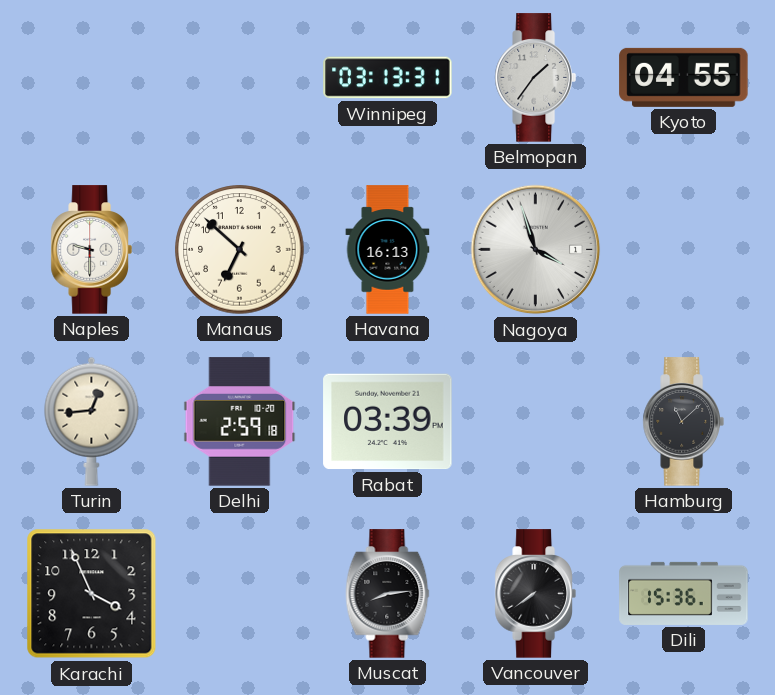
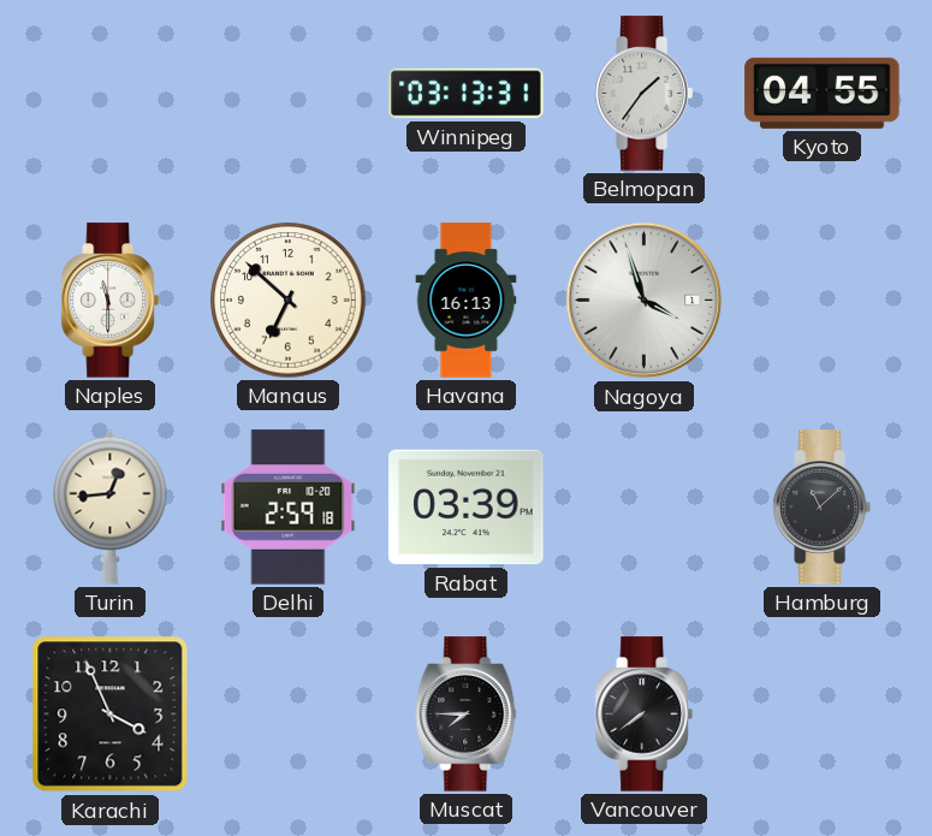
Naples: 9:30 -> 11:30 (109, 301)
Muscat: 8:14 -> 7:45 (467, 715)
Dili: 15:36 -> none (684, 593)
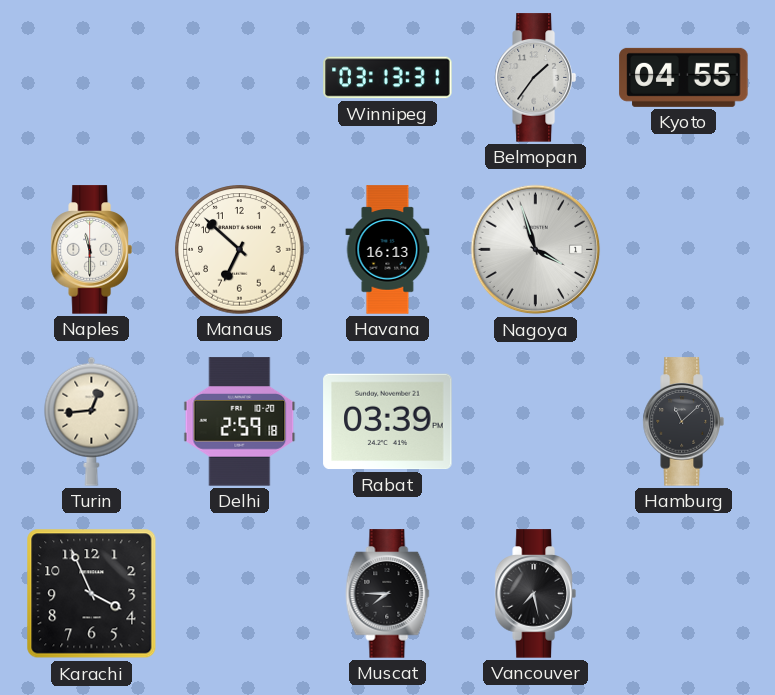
Vancouver: 7:39 -> 7:28 (535, 594)
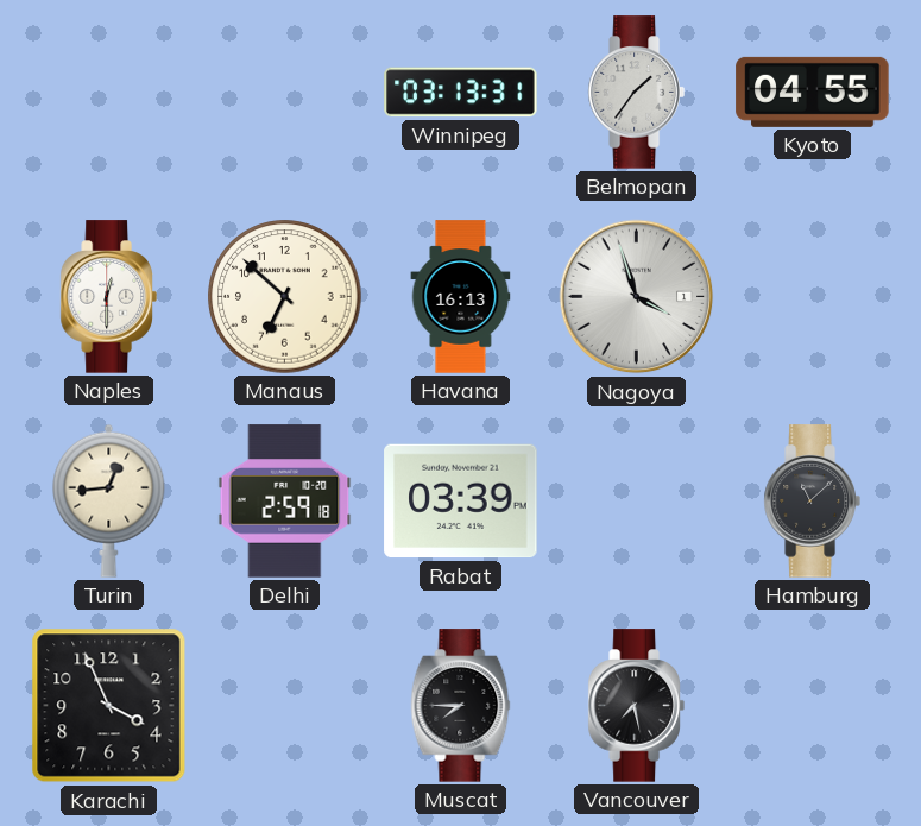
Naples: 11:30 -> 12:30 (108, 297)
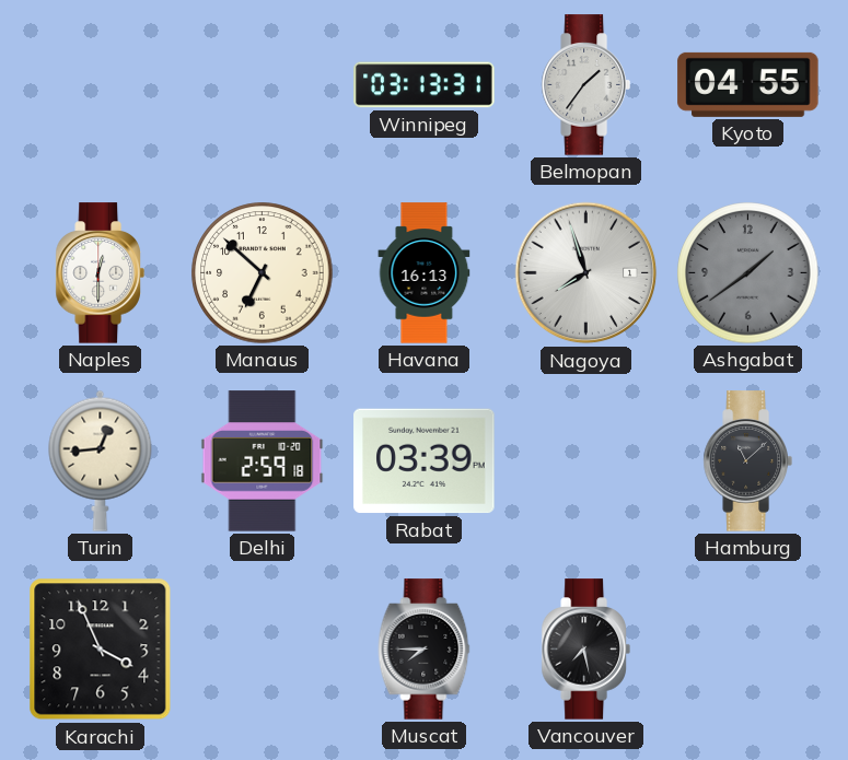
Nagoya: 3:57 -> 7:57 (586, 273)
Ashgabat: none -> 1:39 (748, 273)
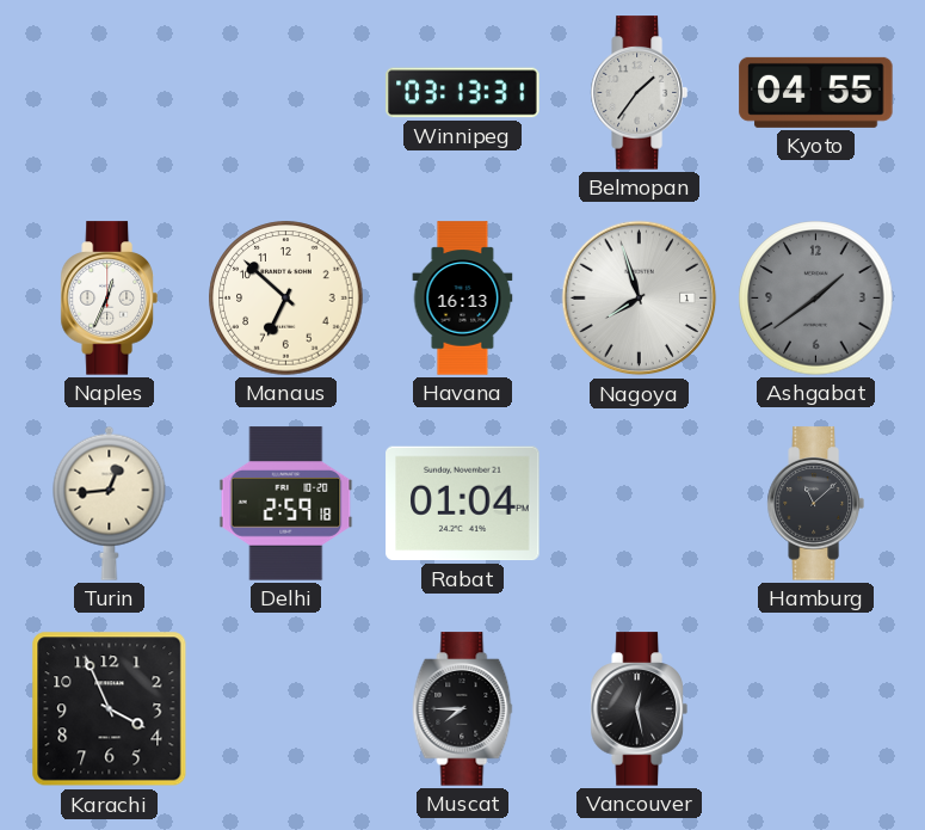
Naples: 12:30 -> 12:34 (109, 299)
Rabat: 03:39 -> 01:04 (463, 504)
Vancouver: 7:28 -> 12:28 (639, 709)
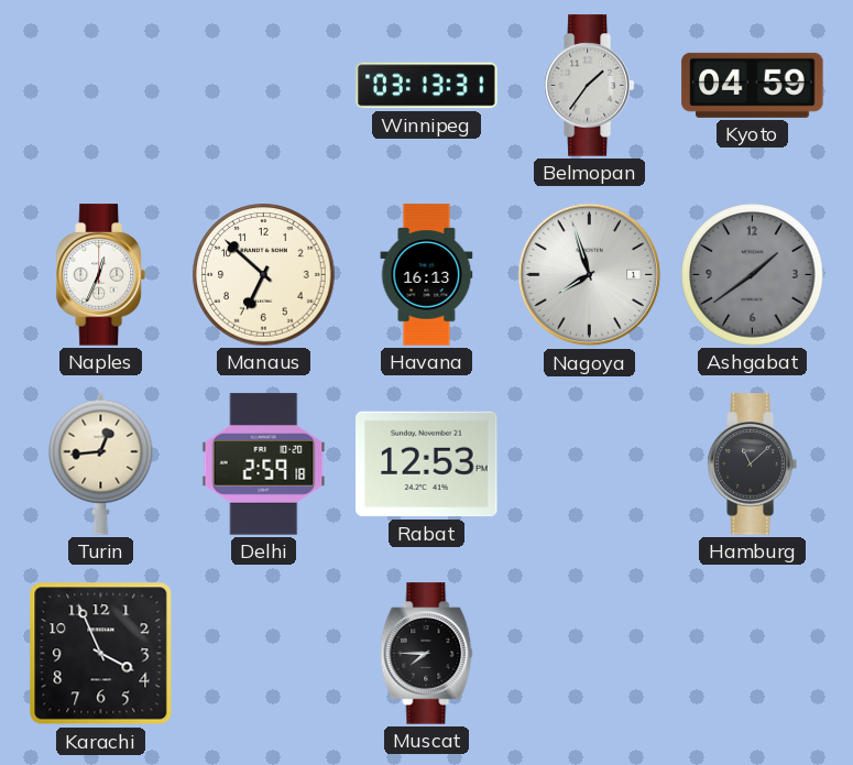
Kyoto: 04:55 -> 04:59 (753, 85)
Rabat: 01:04 -> 12:53 (427, 465)
Vancouver: 12:28 -> none (639, 709)
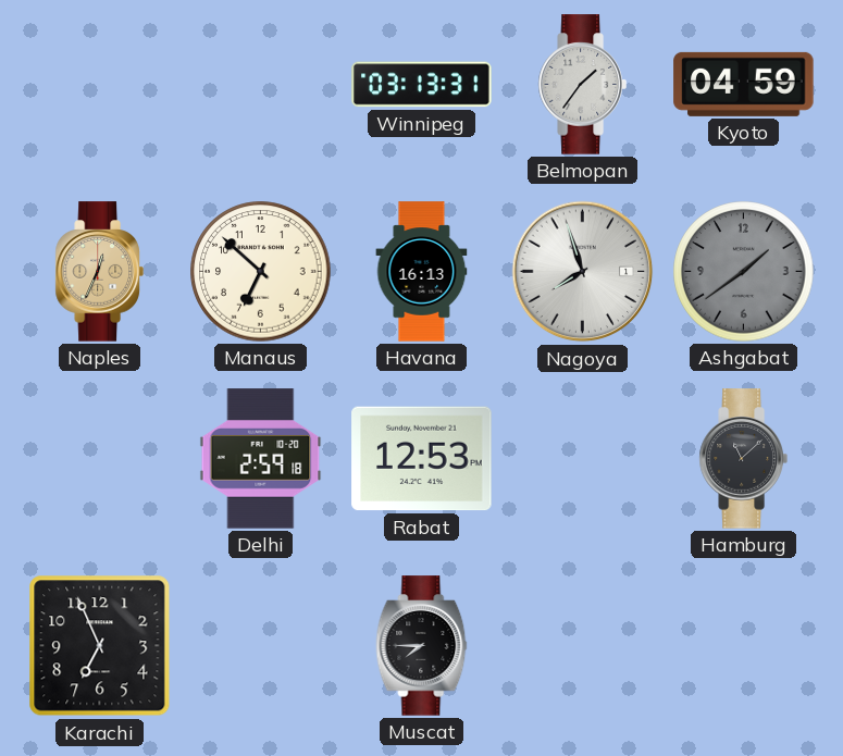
Naples dial: white -> champagne (99, 272)
Turin: 12:44 -> none (101, 463)
Karachi: 3:56 -> 6:56 (100, 646)
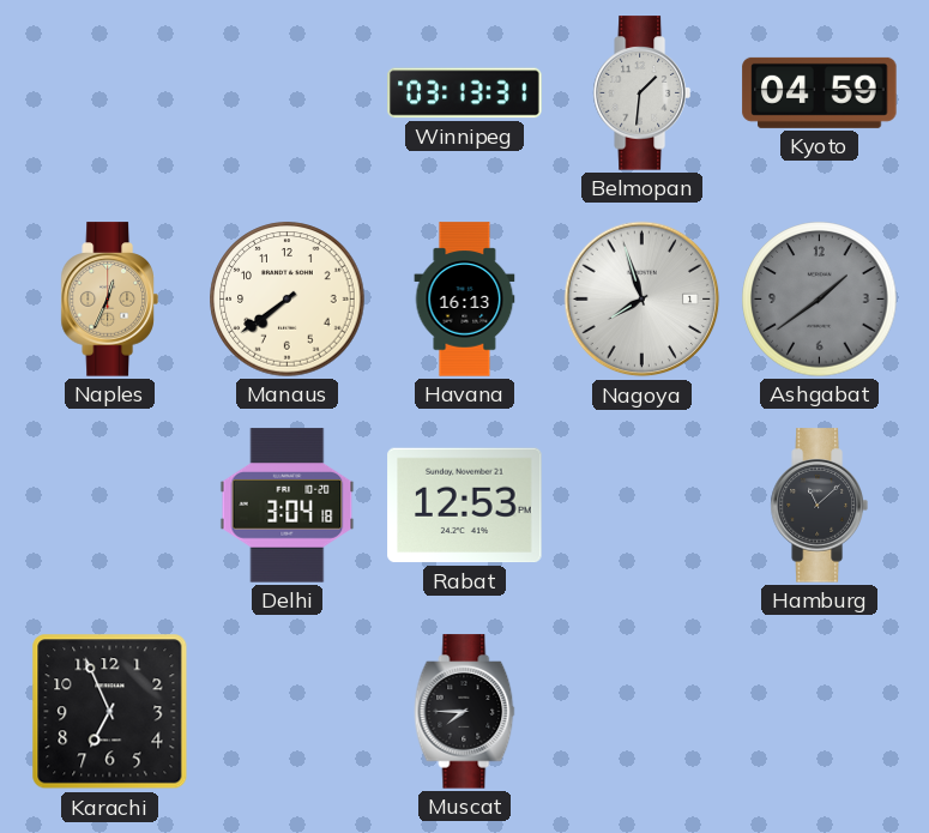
Belmopan: 1:36 -> 1:31 (641, 93)
Manaus: 6:52 -> 7:39 (288, 300)
Delhi: 2:59 -> 3:04 (288, 506)
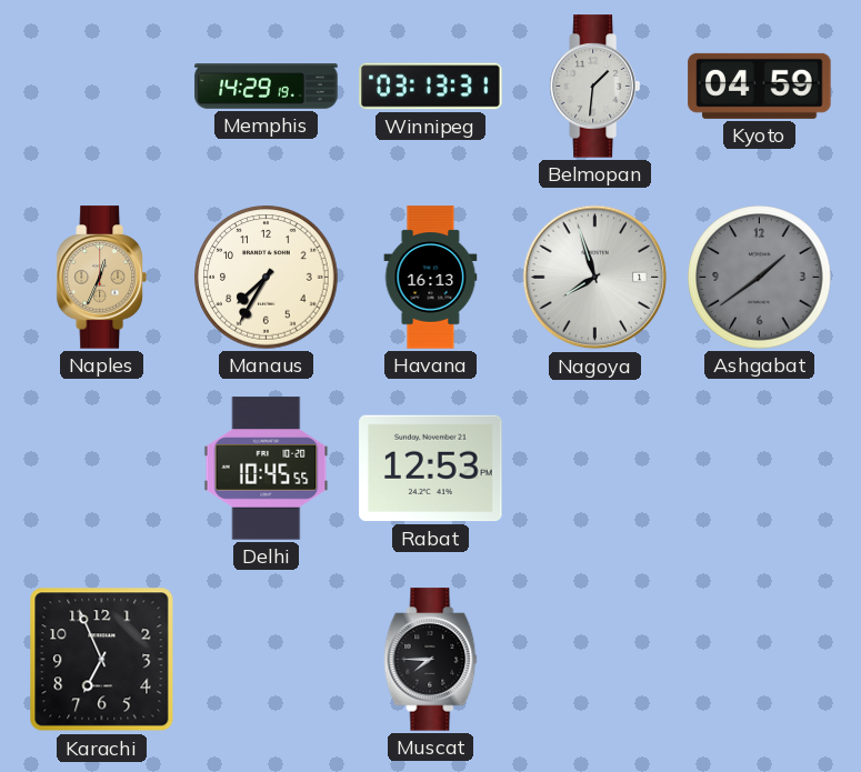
Memphis: none -> 14:29 (267, 87)
Manaus: 7:39 -> 7:35 (267, 278)
Delhi: 3:04 -> 10:45 (267, 469)
Hamburg: 11:08 -> none (819, 506)
